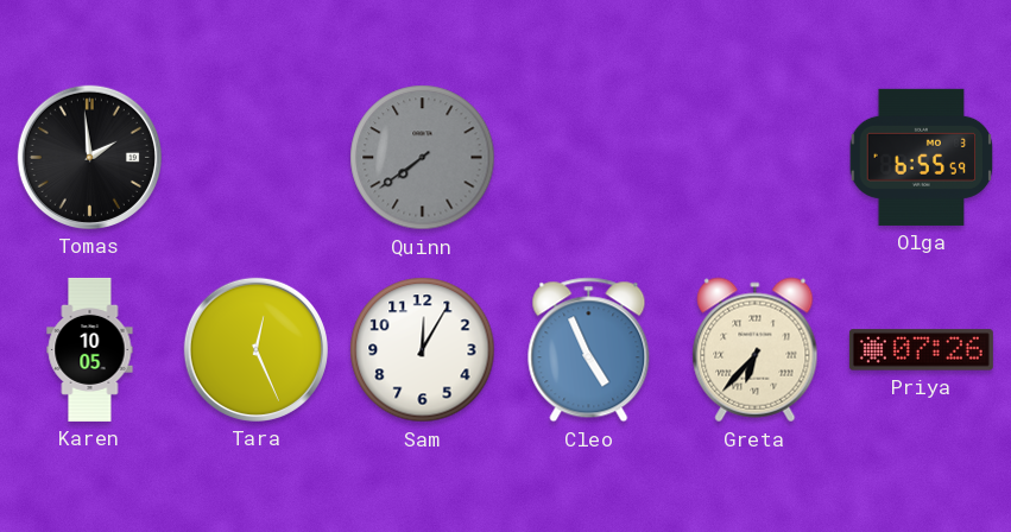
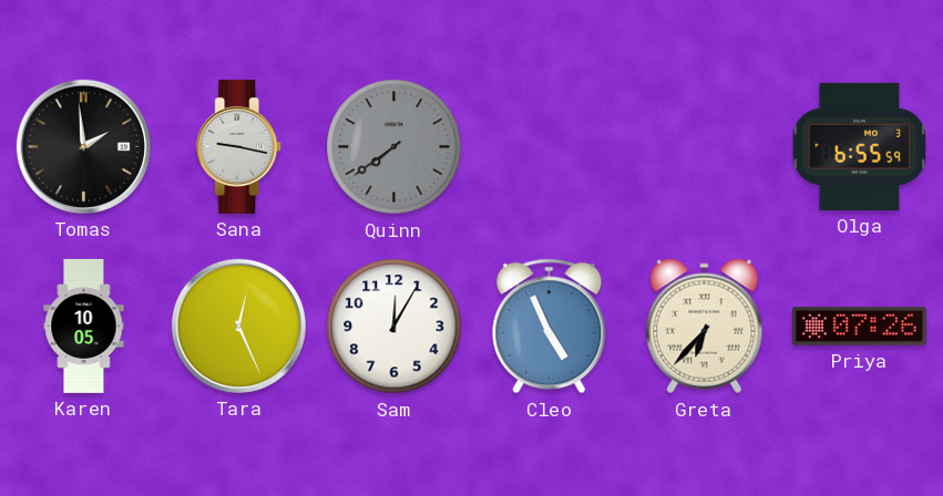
Sana: none -> 9:17 (239, 146)
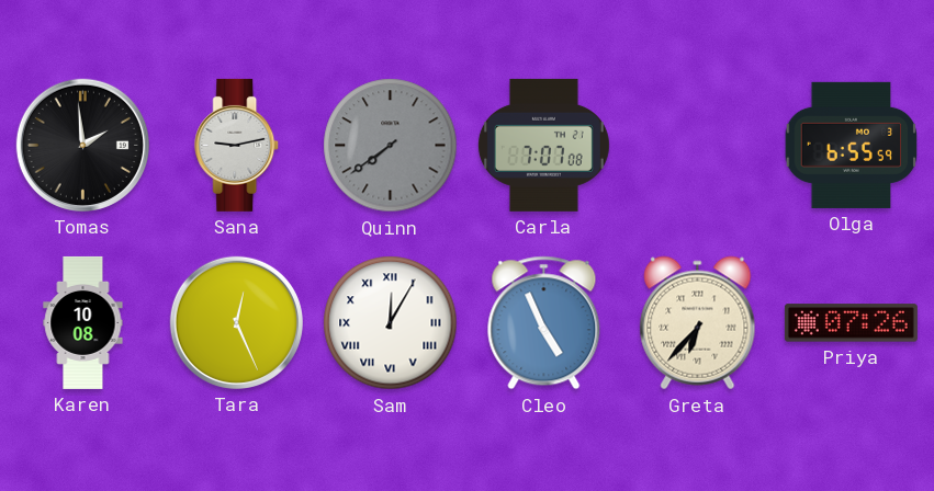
Sana: 9:17 -> 9:13 (237, 145)
Carla: none -> 7:07 (543, 145)
Karen: 10:05 -> 10:08 (83, 322)
Sam numerals: Arabic -> Roman (391, 323)
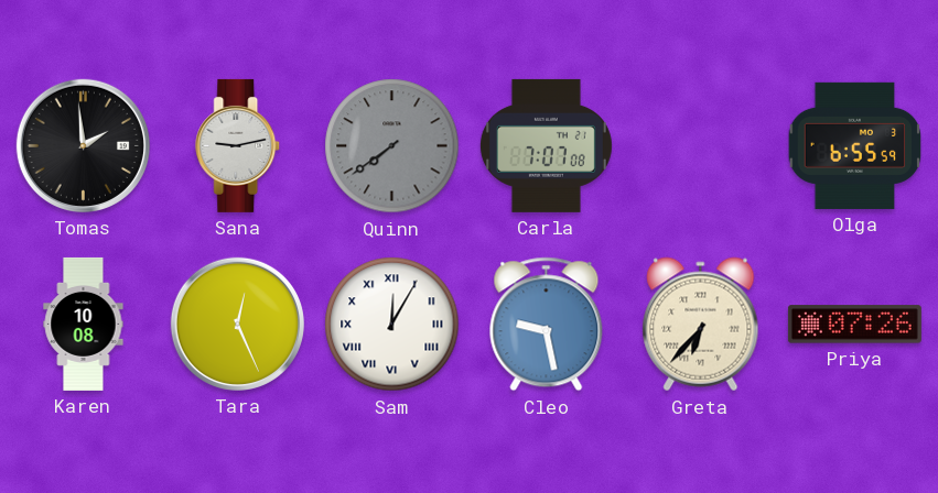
Cleo: 4:56 -> 9:28 (547, 325)
